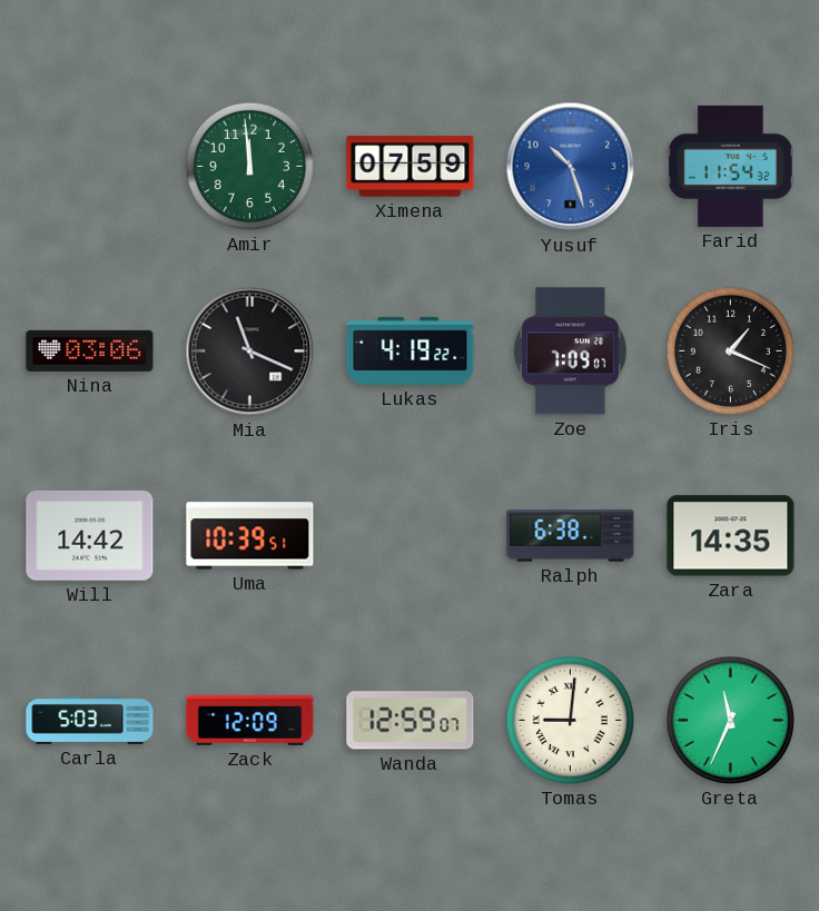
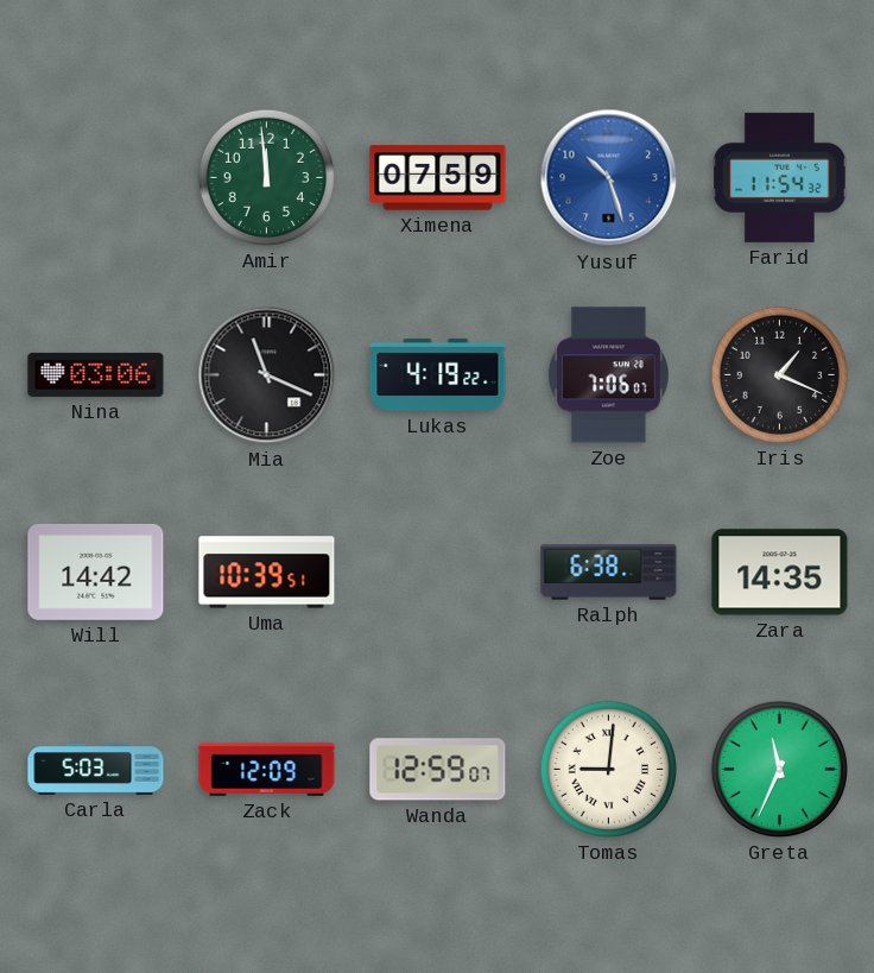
Zoe: 7:09 -> 7:06 (609, 375)
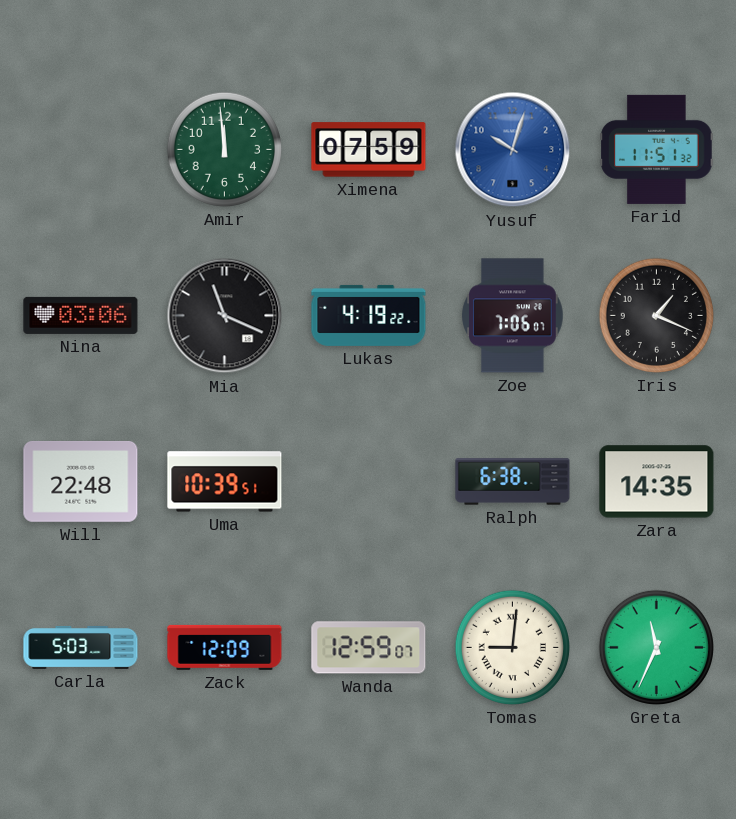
Yusuf: 10:27 -> 10:03 (513, 150)
Farid: 11:54 -> 11:51 (657, 149)
Will: 14:42 -> 22:48 (81, 482)
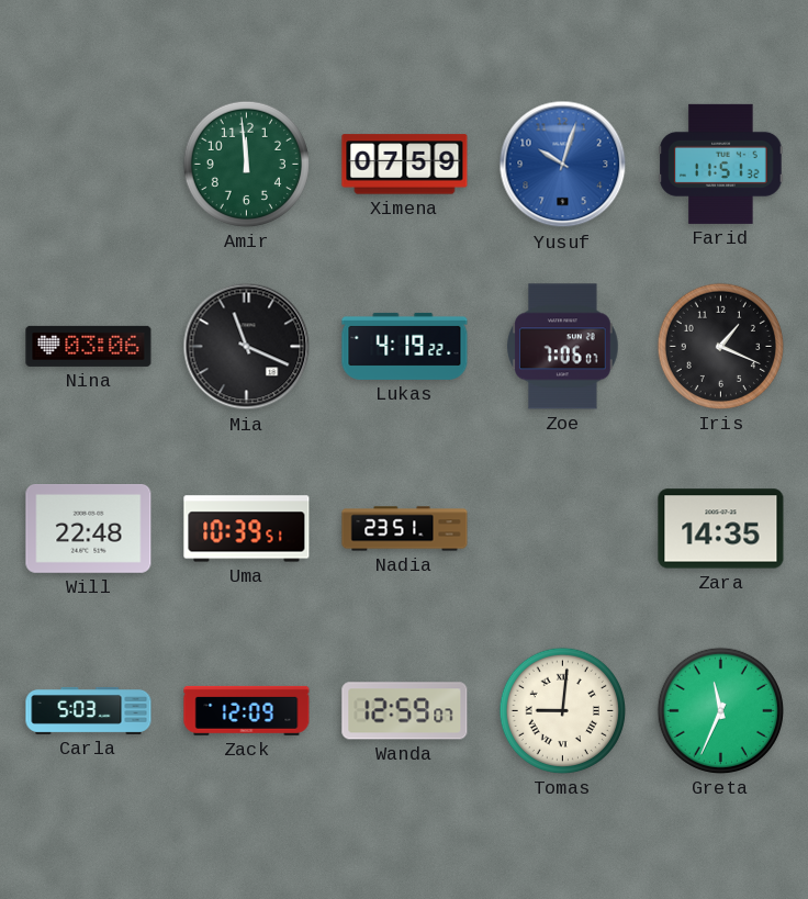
Nadia: none -> 23:51 (405, 529)
Ralph: 6:38 -> none (513, 482)
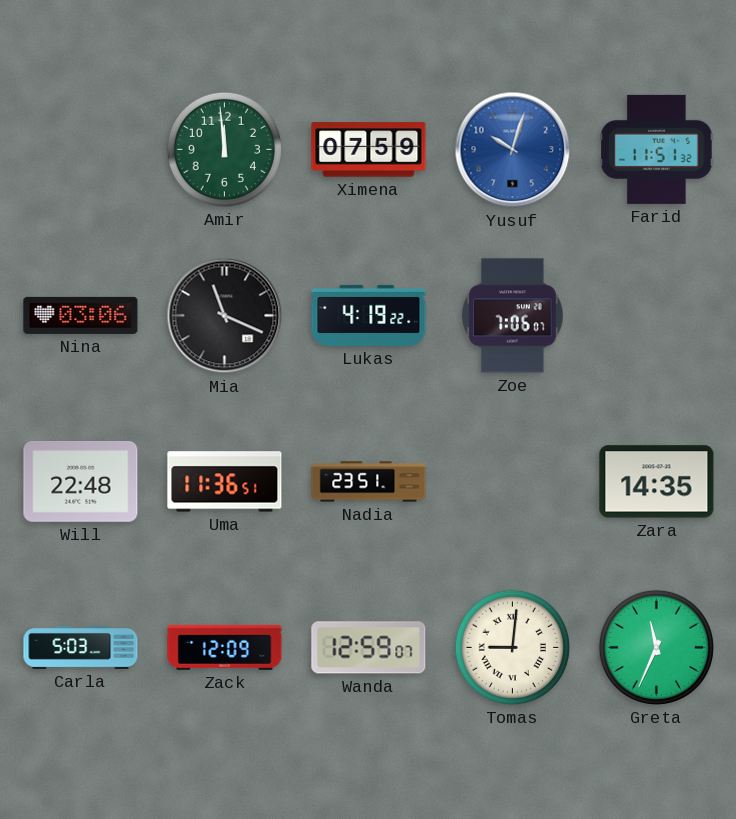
Iris: 1:19 -> none (720, 346)
Uma: 10:39 -> 11:36 (225, 482)
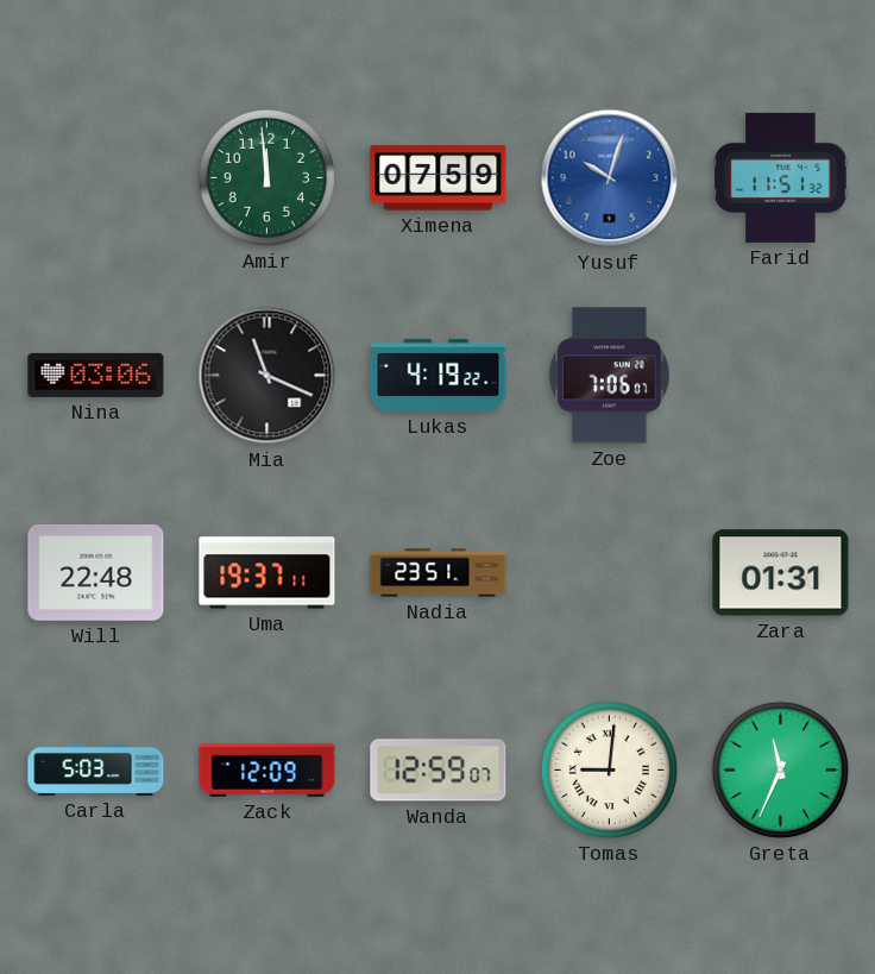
Uma: 11:36 -> 19:37 (267, 573)
Zara: 14:35 -> 01:31 (781, 573)
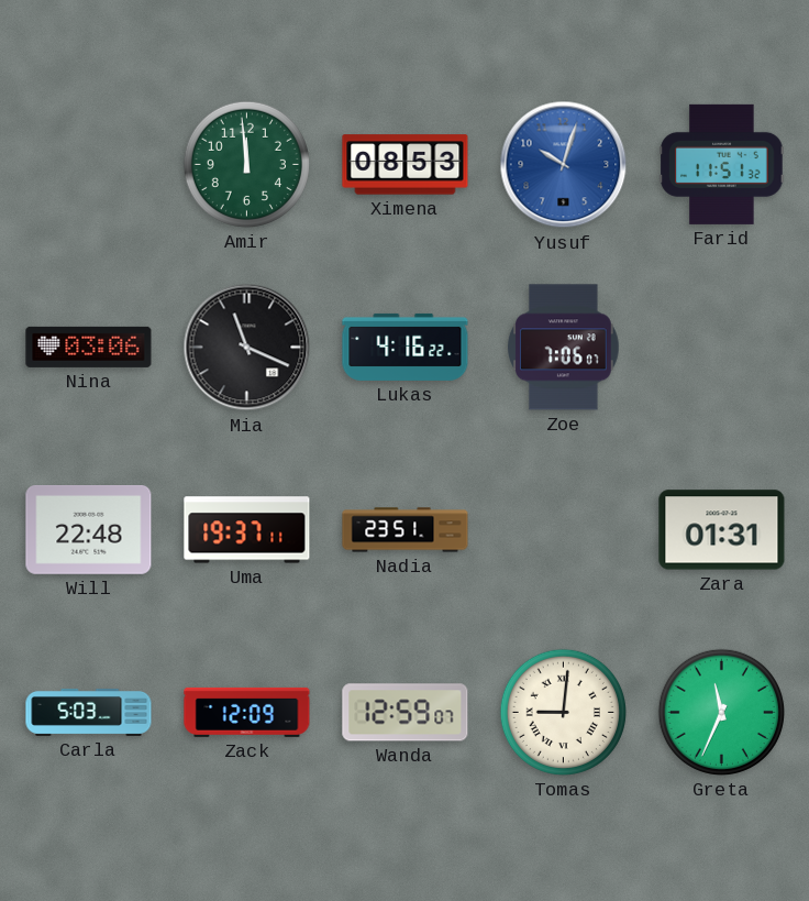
Ximena: 07:59 -> 08:53 (406, 165)
Lukas: 4:19 -> 4:16 (406, 347)
